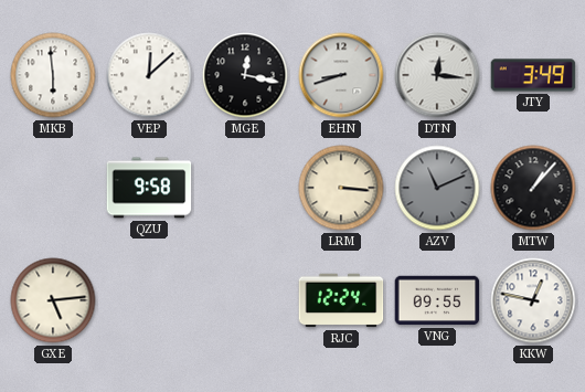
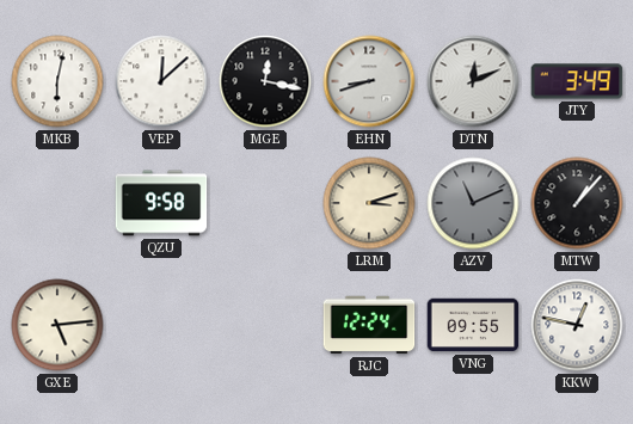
MKB: 5:59 -> 6:02 (57, 81)
DTN: 12:16 -> 12:11 (473, 81)
LRM: 3:16 -> 3:12 (369, 203)
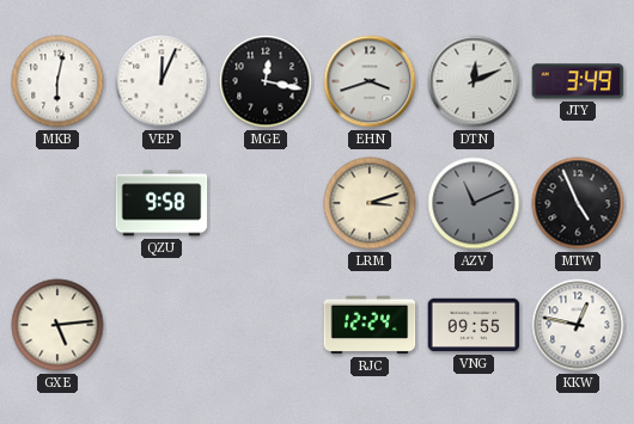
VEP: 12:08 -> 12:04 (161, 81)
EHN: 8:42 -> 3:42 (370, 81)
MTW: 1:07 -> 4:56 (578, 203)
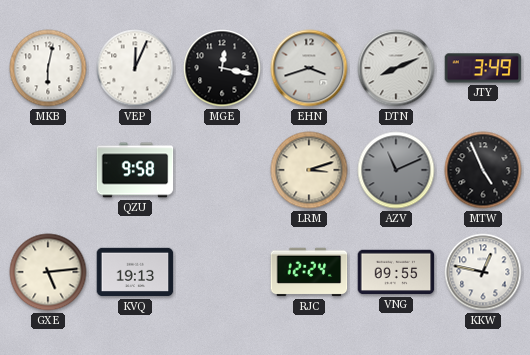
DTN: 12:11 -> 8:11 (396, 68)
KVQ: none -> 19:13 (135, 272)
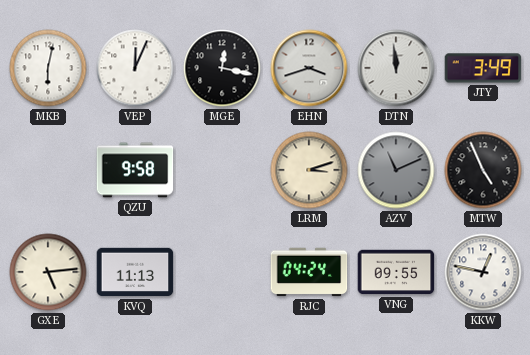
DTN: 8:11 -> 11:59 (396, 68)
KVQ: 19:13 -> 11:13 (135, 272)
RJC: 12:24 -> 04:24 (309, 272)
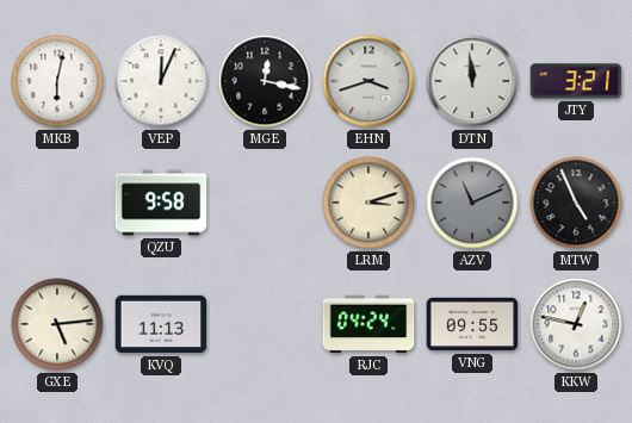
JTY: 3:49 -> 3:21 (576, 81)
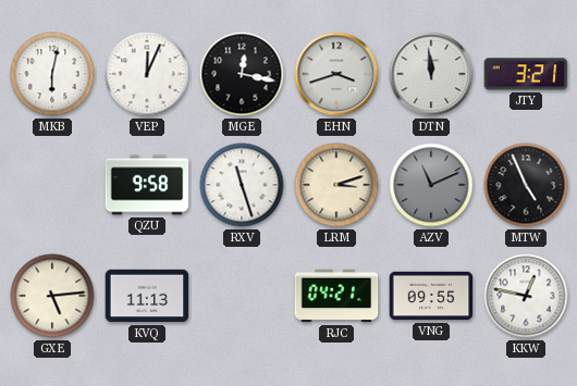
RXV: none -> 11:27 (242, 185)
RJC: 04:24 -> 04:21 (336, 296)
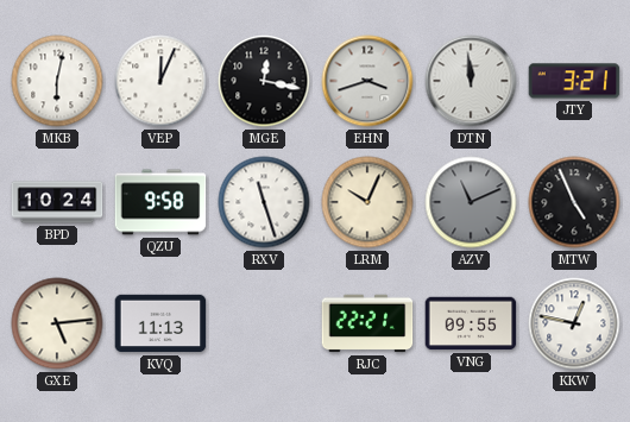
BPD: none -> 10:24 (57, 202)
LRM: 3:12 -> 10:04 (367, 202)
RJC: 04:21 -> 22:21 (367, 323)
